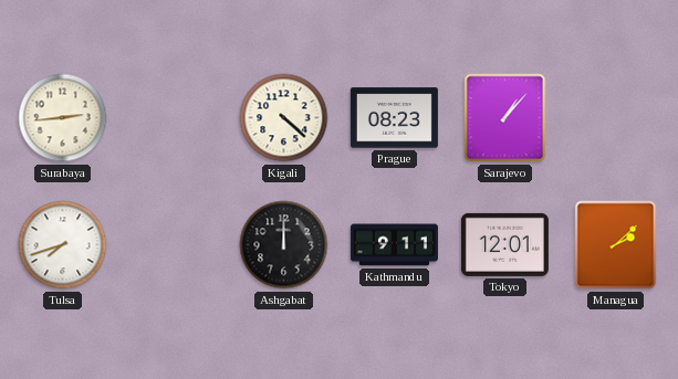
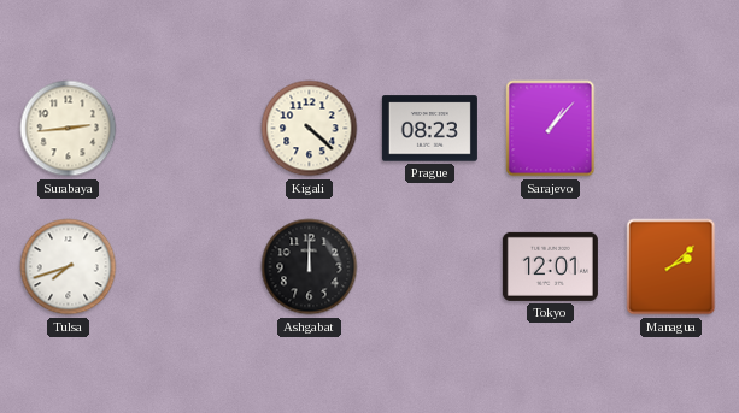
Kathmandu: 9:11 -> none (394, 245)
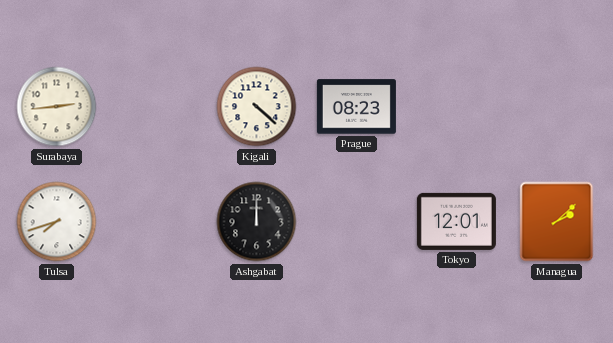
Sarajevo: 1:07 -> none (551, 129)
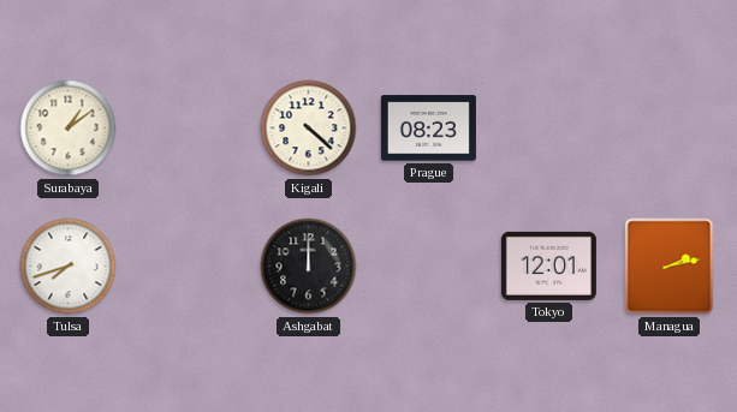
Surabaya: 2:44 -> 1:09 (69, 129)
Managua: 2:08 -> 2:13 (670, 267)
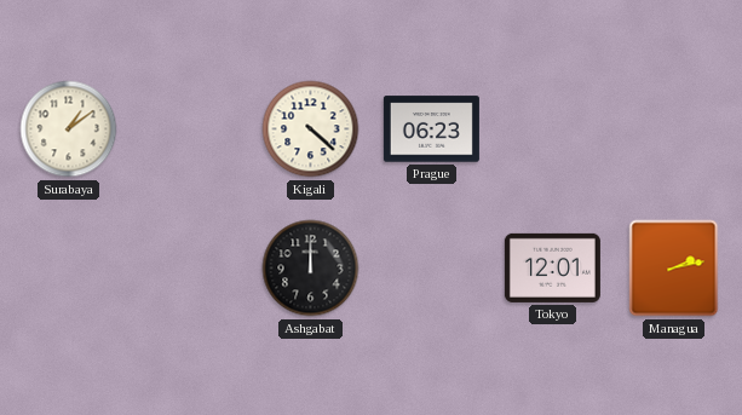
Prague: 08:23 -> 06:23 (431, 129)
Tulsa: 7:42 -> none (69, 267)
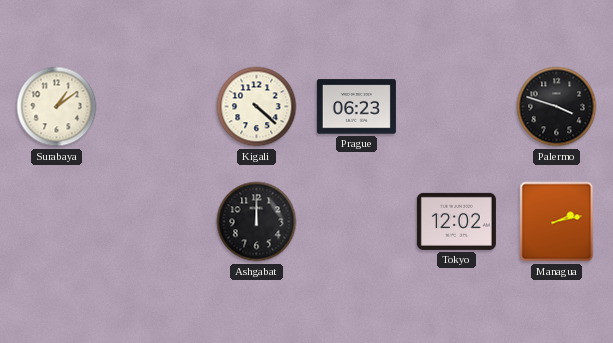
Palermo: none -> 3:48 (557, 107)
Tokyo: 12:01 -> 12:02 (456, 221)
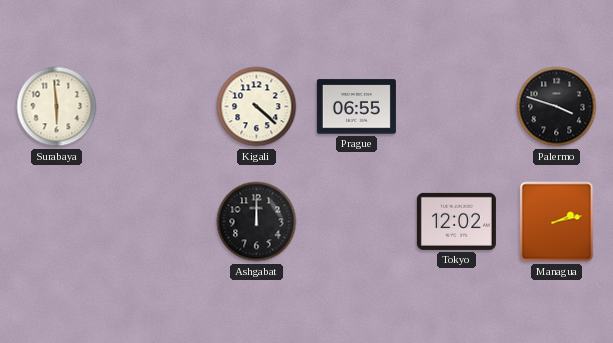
Surabaya: 1:09 -> 5:59 (57, 107)
Prague: 06:23 -> 06:55 (356, 107)
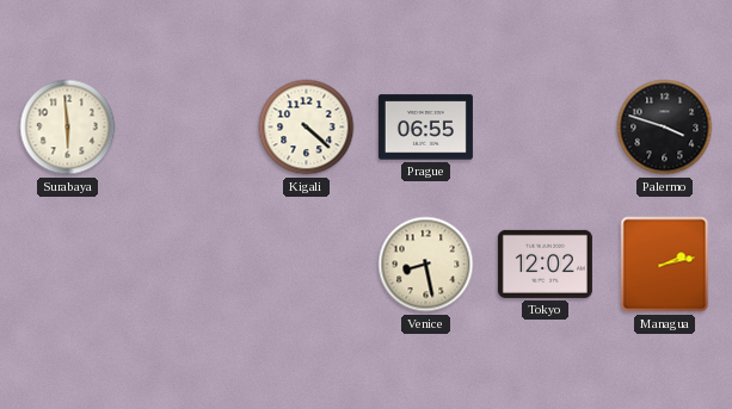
Ashgabat: 12:00 -> none (257, 222)
Venice: none -> 8:28 (426, 265)
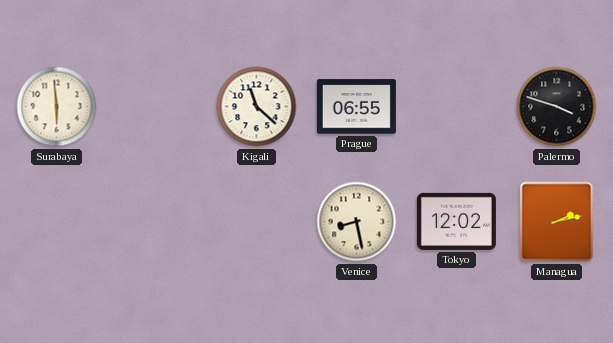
Kigali: 4:22 -> 11:22 (257, 107)
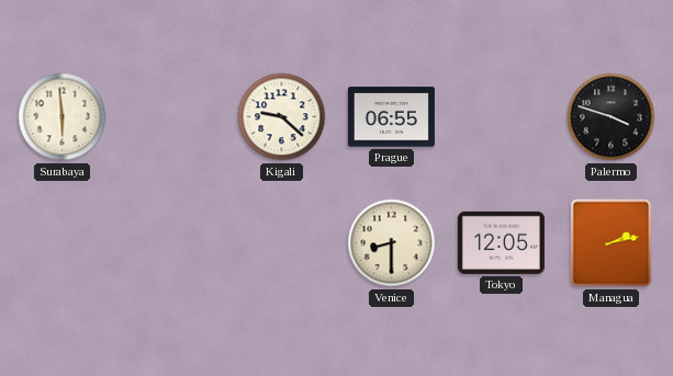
Kigali: 11:22 -> 9:22 (282, 117)
Venice: 8:28 -> 8:30 (392, 243)
Tokyo: 12:02 -> 12:05 (501, 242)
